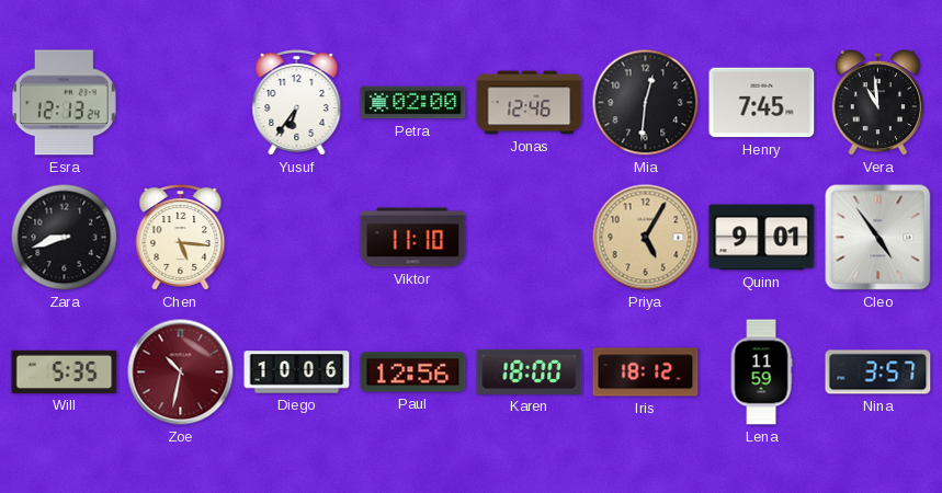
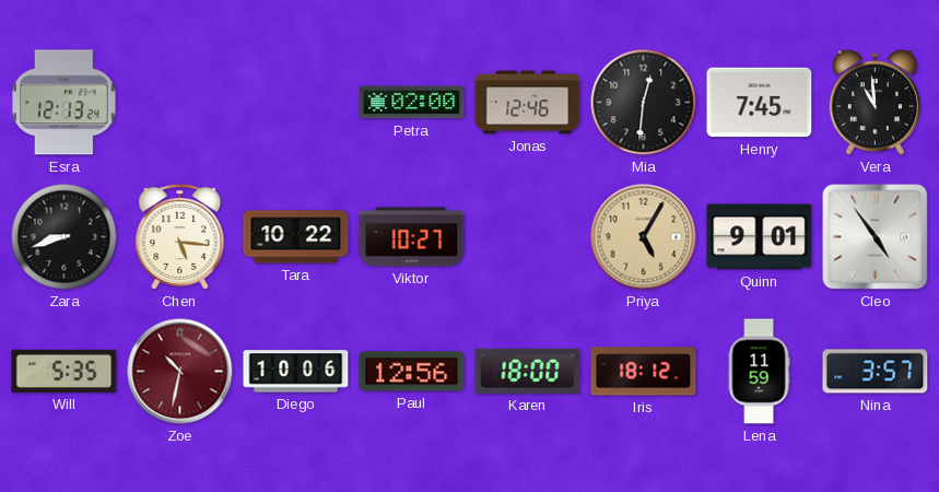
Yusuf: 6:36 -> none (297, 103)
Tara: none -> 10:22 (296, 237)
Viktor: 11:10 -> 10:27 (412, 237)
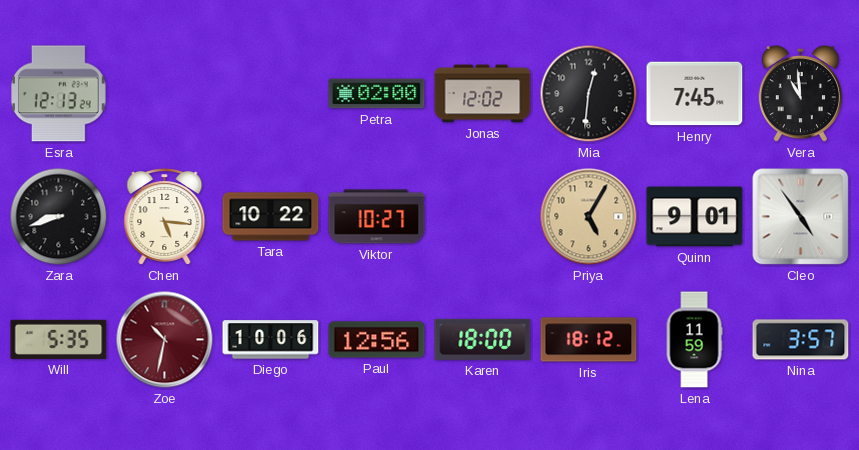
Jonas: 12:46 -> 12:02 (483, 94)
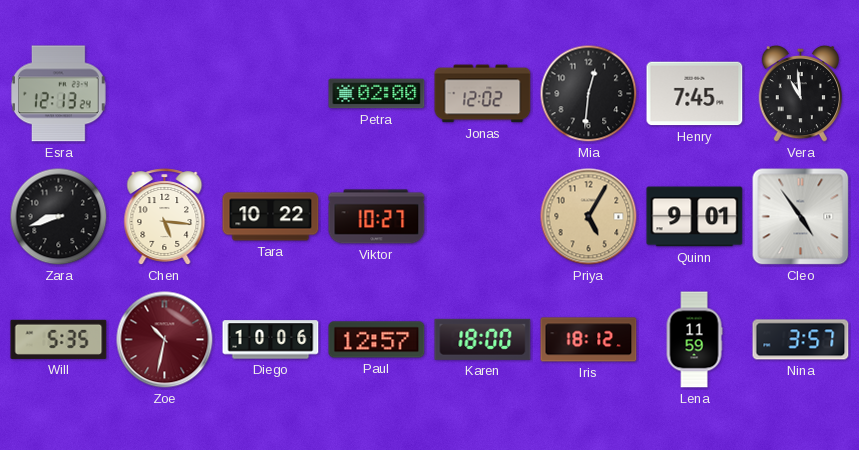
Paul: 12:56 -> 12:57 (377, 340)
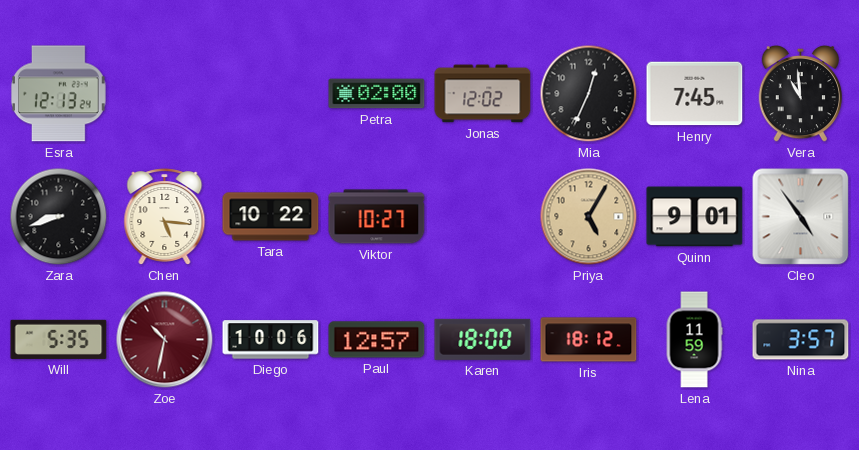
Mia: 12:31 -> 12:34 (589, 94)
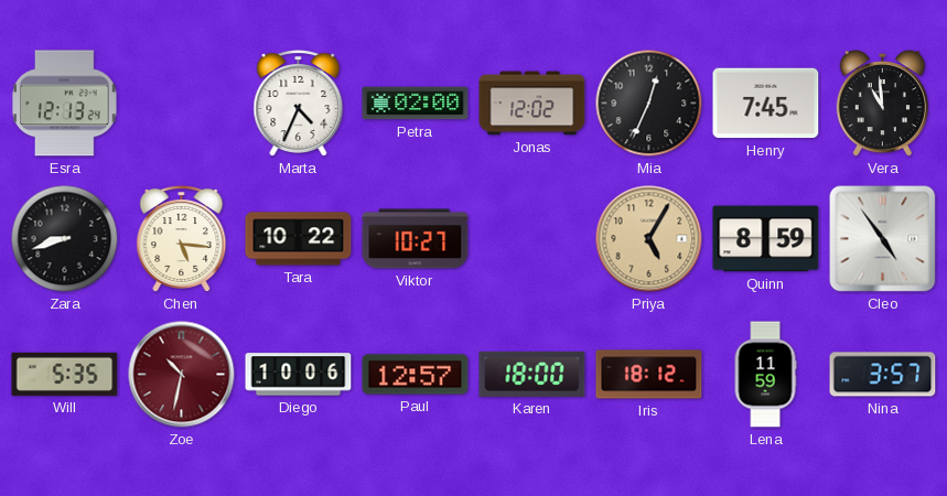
Marta: none -> 4:34 (299, 104)
Quinn: 9:01 -> 8:59 (766, 239)
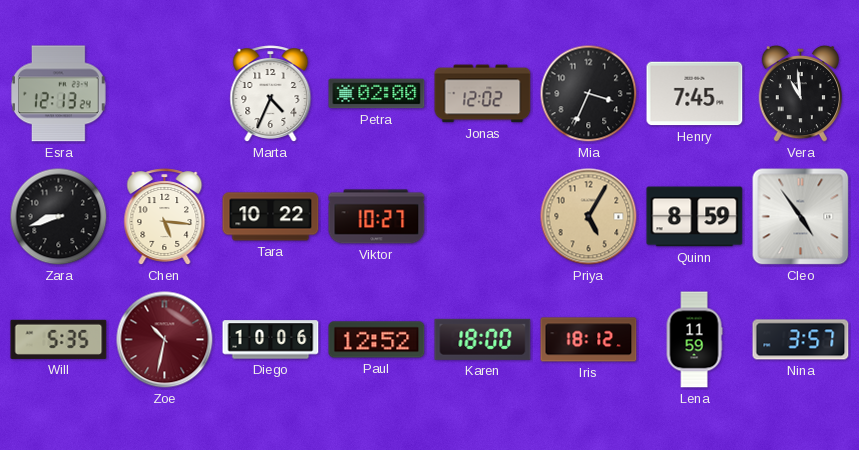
Mia: 12:34 -> 3:34 (589, 94)
Paul: 12:57 -> 12:52 (377, 340)
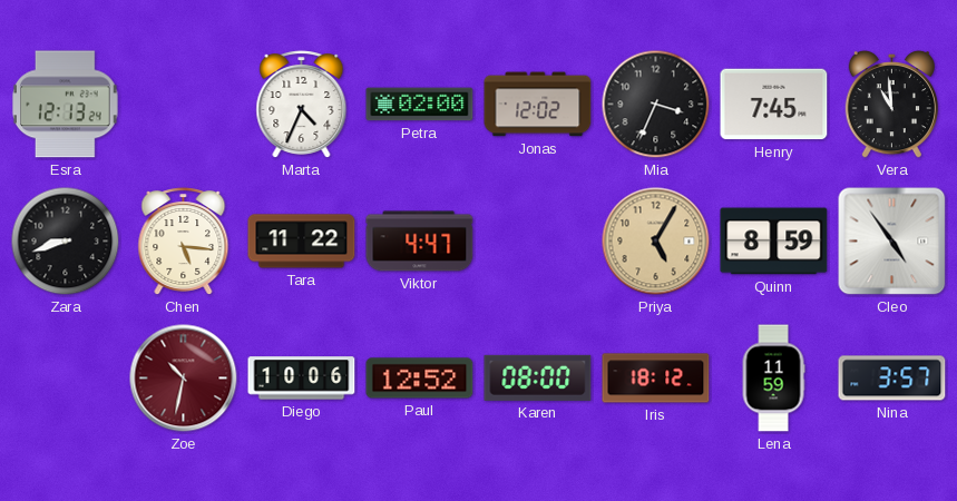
Tara: 10:22 -> 11:22 (302, 242)
Viktor: 10:27 -> 4:47 (420, 242)
Will: 5:35 -> none (59, 339)
Karen: 18:00 -> 08:00 (538, 377)
